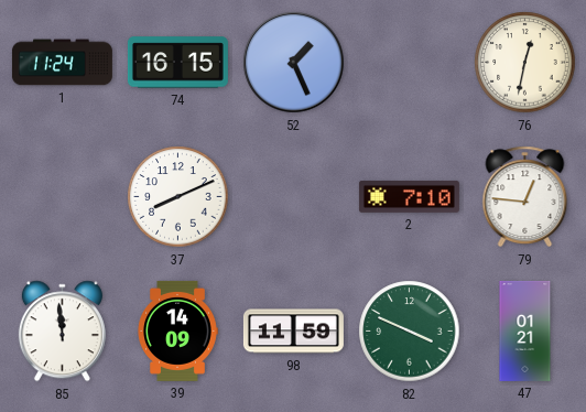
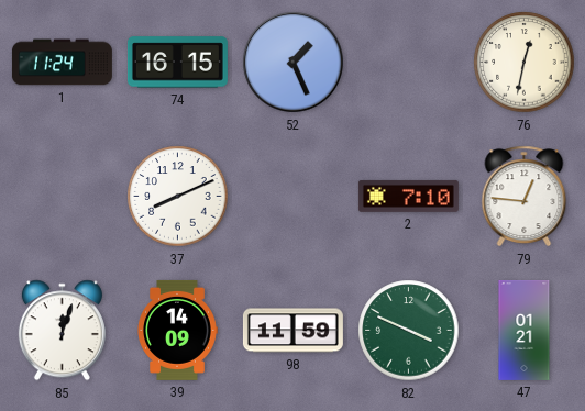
85: 11:59 -> 12:03 (62, 331)
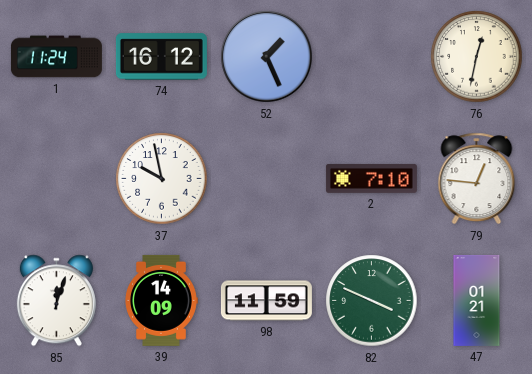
74: 16:15 -> 16:12 (161, 57)
37: 8:11 -> 9:58 (162, 179)
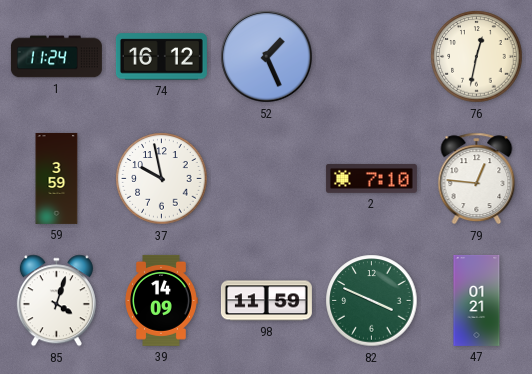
59: none -> 3:59 (57, 178)
85: 12:03 -> 4:03 (56, 301)
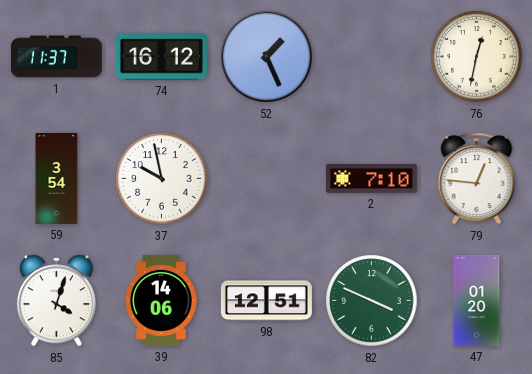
1: 11:24 -> 11:37 (56, 57)
59: 3:59 -> 3:54 (57, 178)
39: 14:09 -> 14:06 (161, 300)
98: 11:59 -> 12:51 (266, 301)
47: 01:21 -> 01:20 (477, 300)
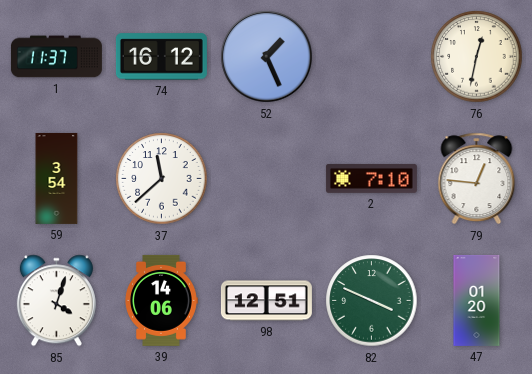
37: 9:58 -> 11:38 (162, 179)
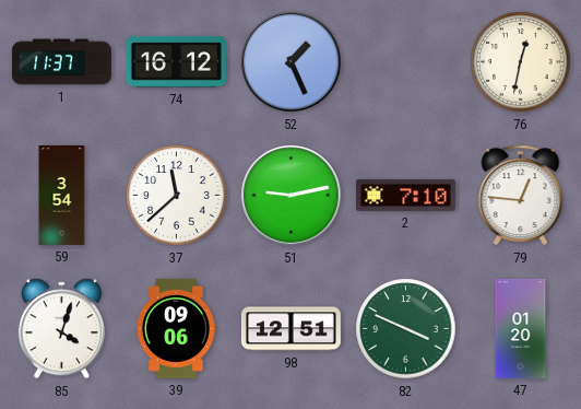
51: none -> 9:13 (292, 196)
39: 14:06 -> 09:06 (176, 328)
